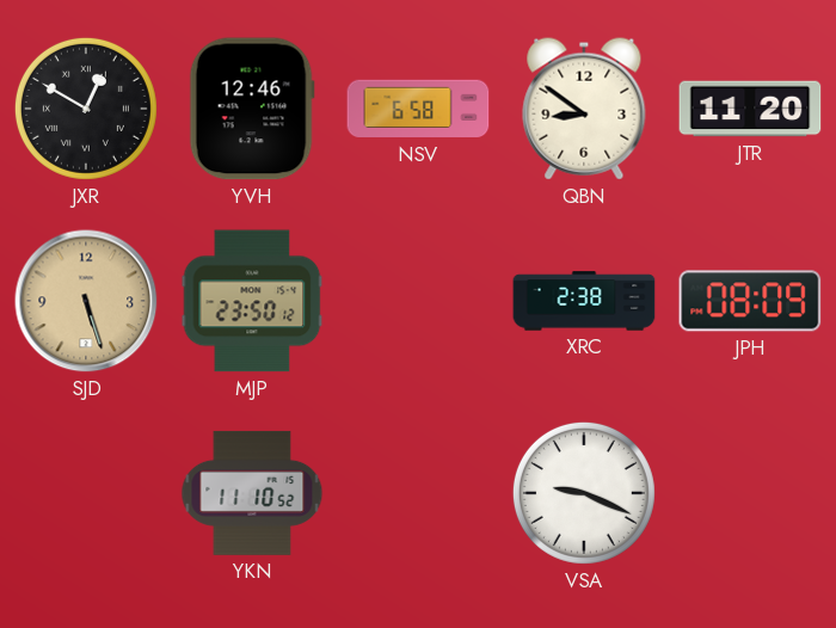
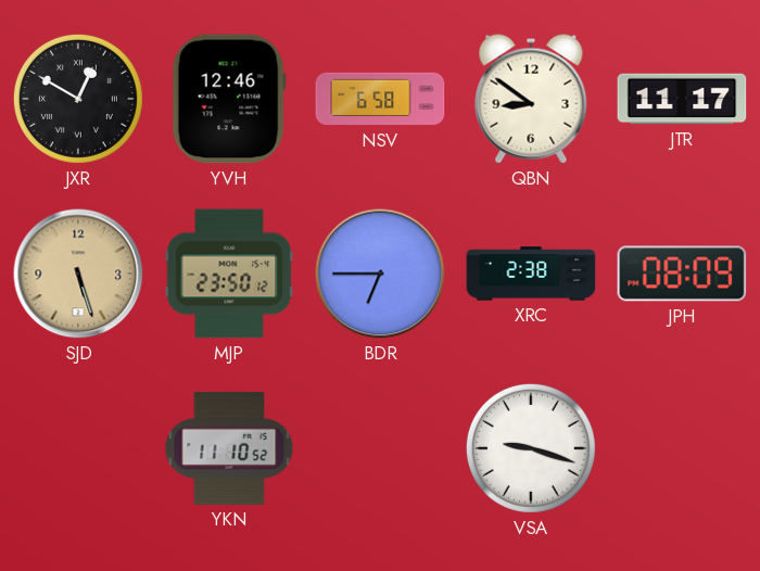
JTR: 11:20 -> 11:17 (682, 99)
BDR: none -> 6:45 (380, 274)
VSA: 9:19 -> 9:18 (531, 448)
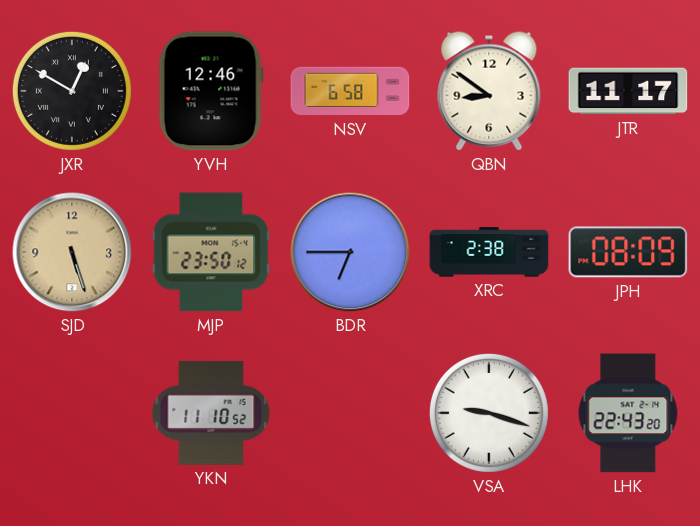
LHK: none -> 22:43 (628, 413)
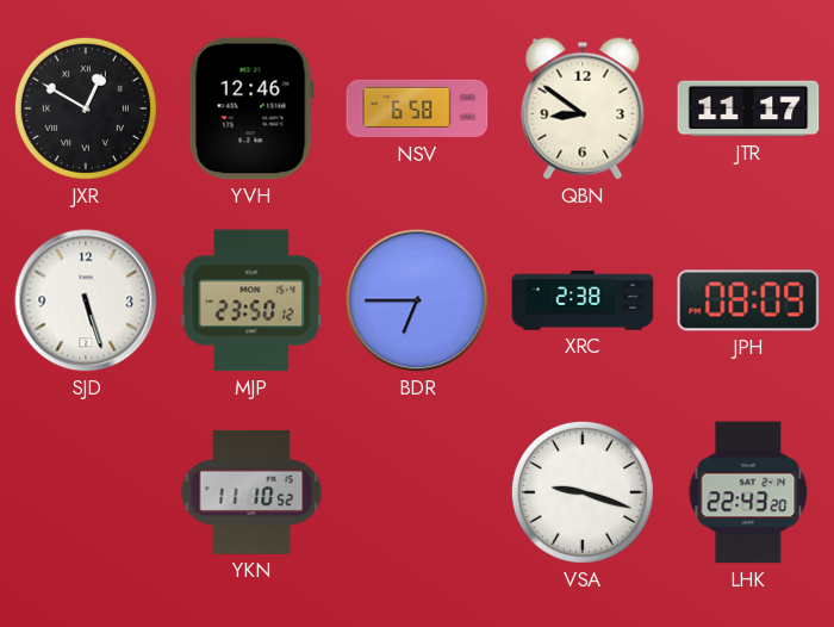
SJD dial: champagne -> white (86, 300)
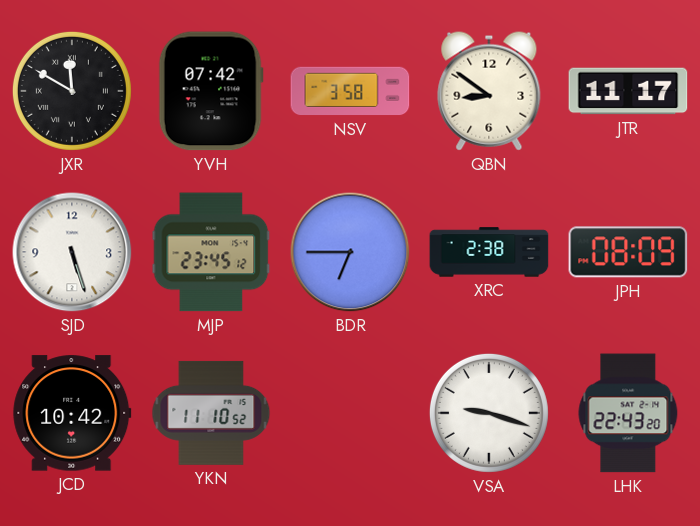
JXR: 12:50 -> 11:50 (72, 91)
YVH: 12:46 -> 07:42 (211, 91)
NSV: 6:58 -> 3:58 (350, 91)
MJP: 23:50 -> 23:45 (211, 252)
JCD: none -> 10:42 (72, 413)
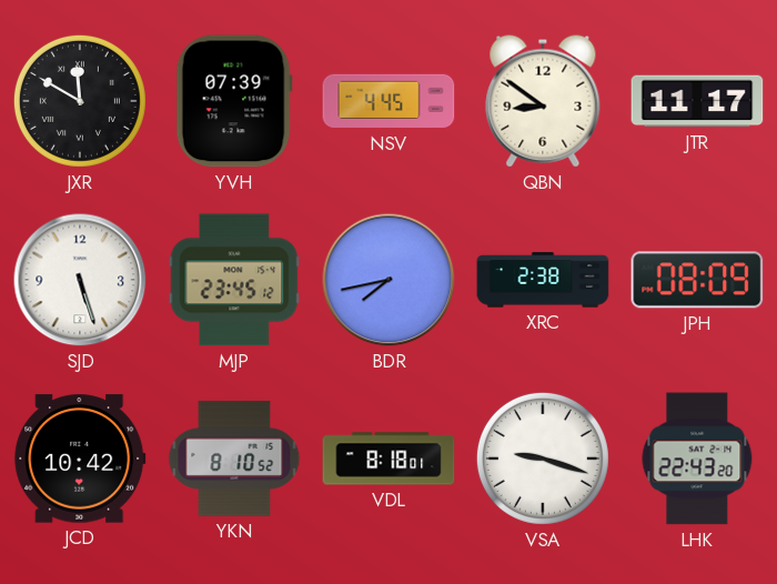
YVH: 07:42 -> 07:39 (234, 101)
NSV: 3:58 -> 4:45 (389, 101)
BDR: 6:45 -> 7:43 (389, 280)
YKN: 11:10 -> 8:10 (234, 459)
VDL: none -> 8:18 (389, 459)
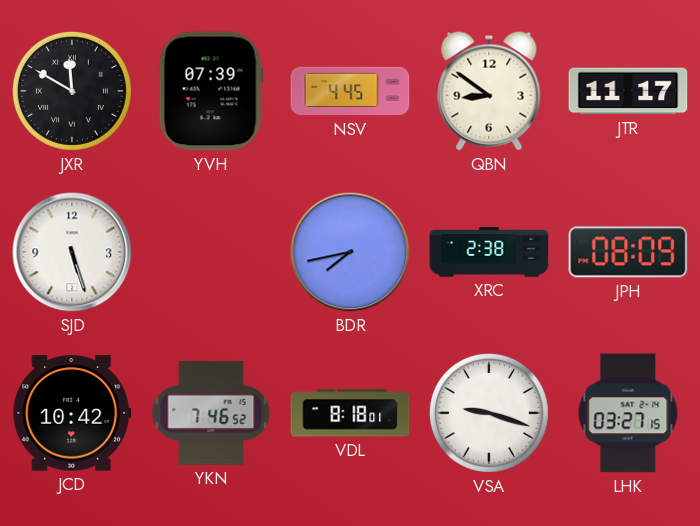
MJP: 23:45 -> none (234, 280)
YKN: 8:10 -> 7:46 (211, 413)
LHK: 22:43 -> 03:27 (628, 413)
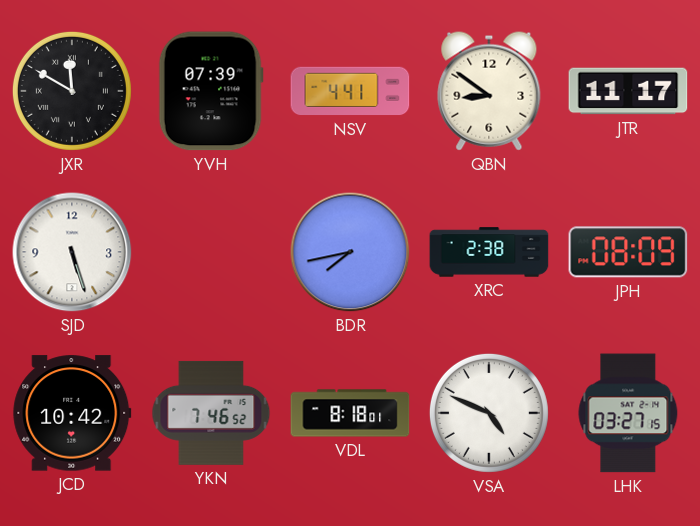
NSV: 4:45 -> 4:41 (350, 91)
VSA: 9:18 -> 4:49 (489, 413)
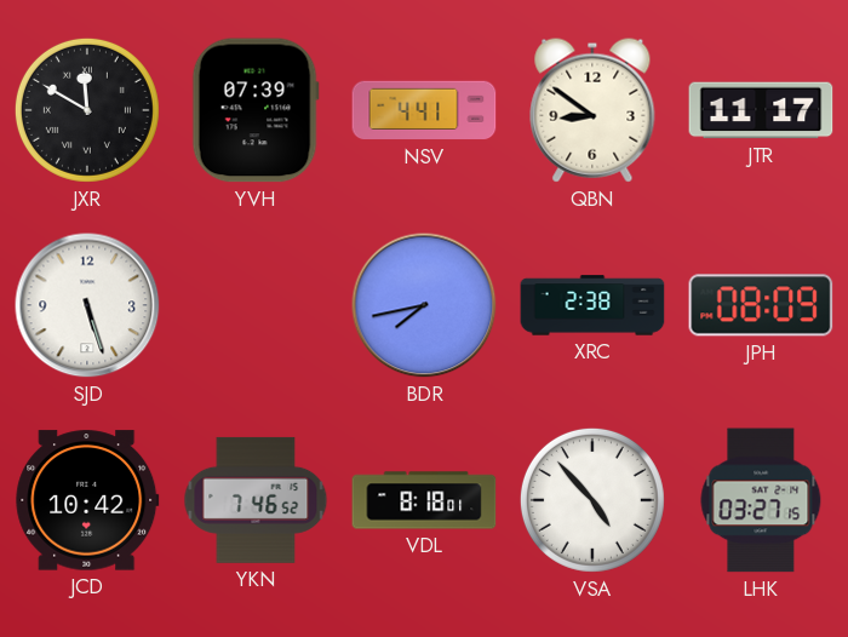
VSA: 4:49 -> 4:53 (592, 500)
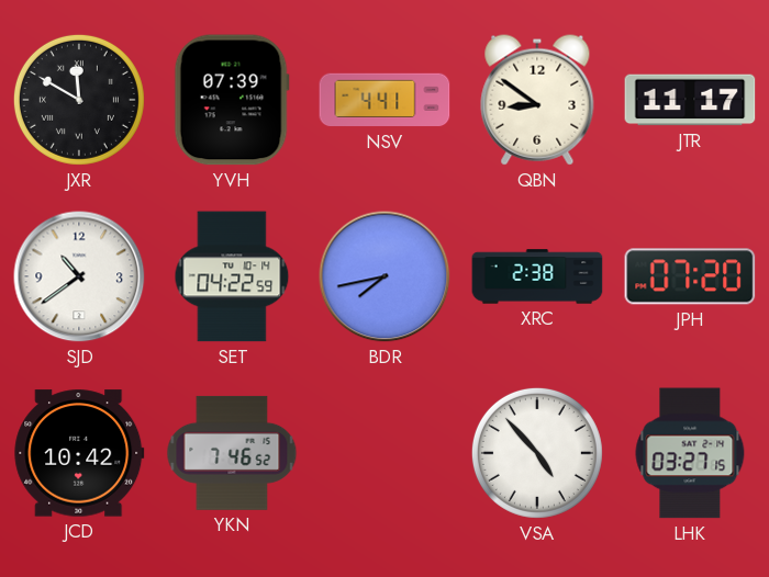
SJD: 5:27 -> 10:39 (79, 276)
SET: none -> 04:22 (232, 276)
JPH: 08:09 -> 07:20 (690, 276)
VDL: 8:18 -> none (424, 500)
